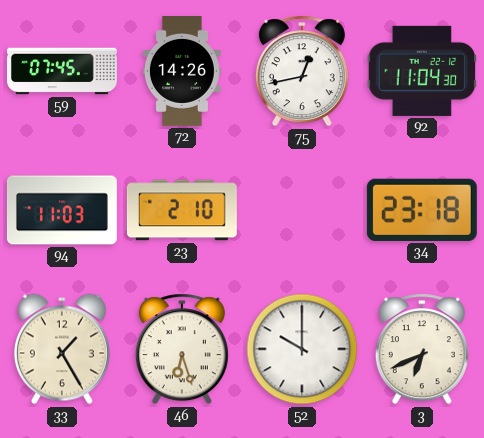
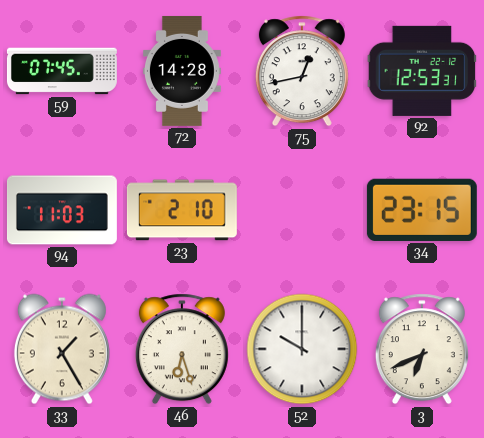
72: 14:26 -> 14:28 (182, 71)
92: 11:04 -> 12:53 (422, 71)
34: 23:18 -> 23:15 (422, 210)
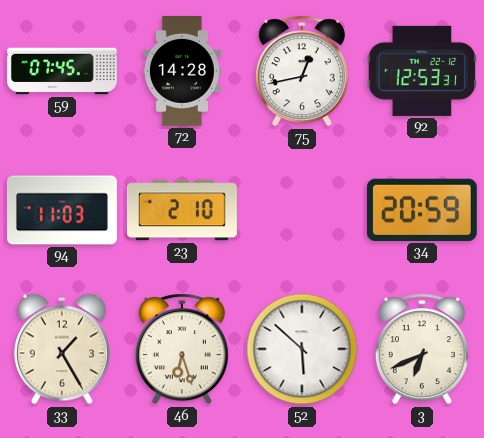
34: 23:15 -> 20:59 (422, 210)
52: 10:00 -> 5:52 (302, 349)
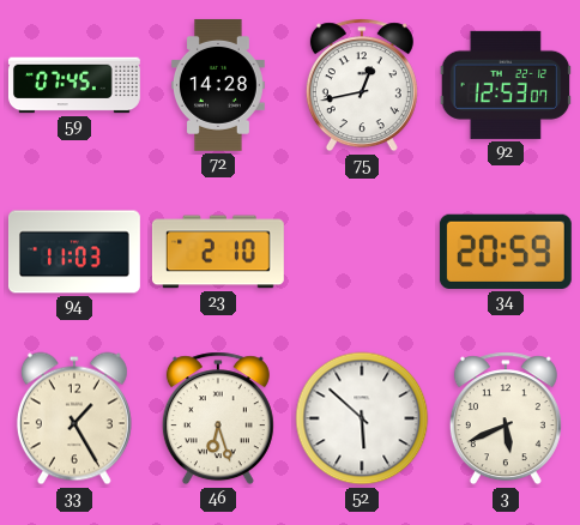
92: 12:53:31 -> 12:53:07 (506, 85)
3: 6:41 -> 5:41 (506, 418)
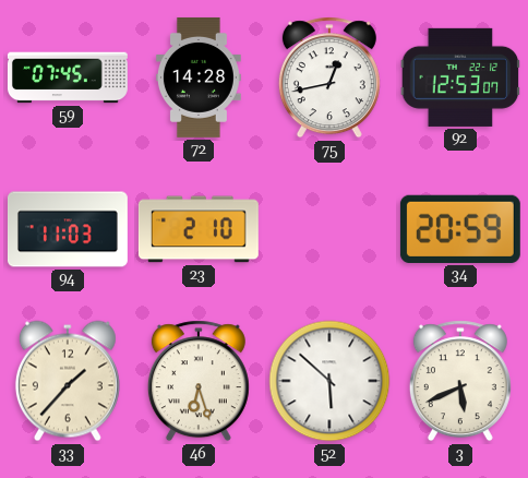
33: 1:25 -> 1:37 (68, 381)
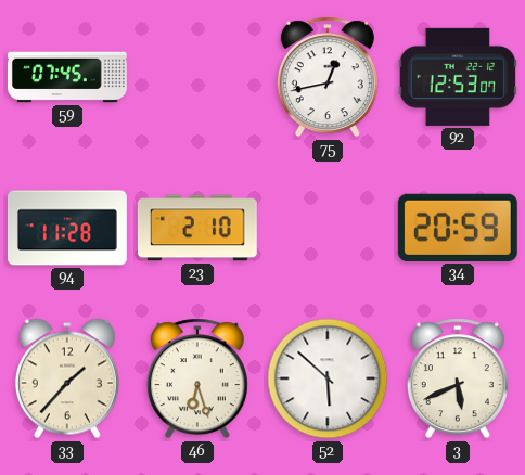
72: 14:28 -> none (199, 77)
94: 11:03 -> 11:28 (67, 228)
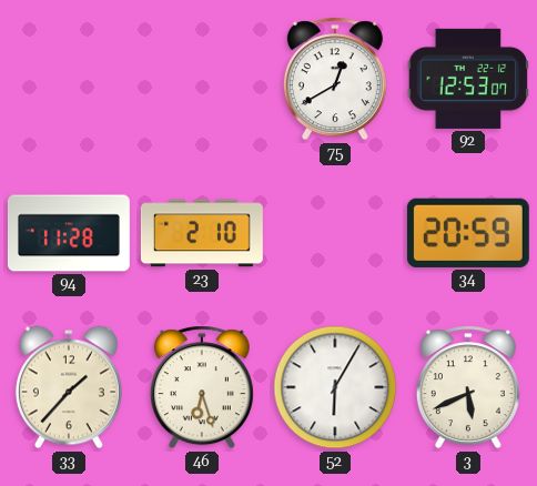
59: 07:45 -> none (67, 77)
75: 12:43 -> 12:40 (335, 79)
52: 5:52 -> 6:05 (335, 387)
